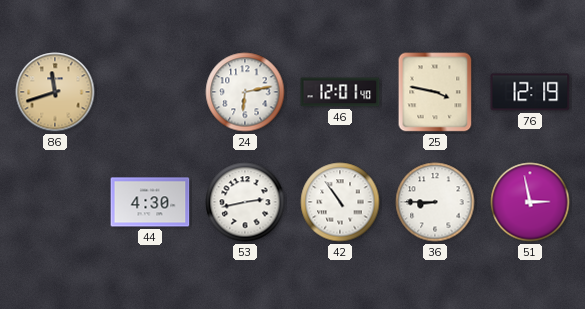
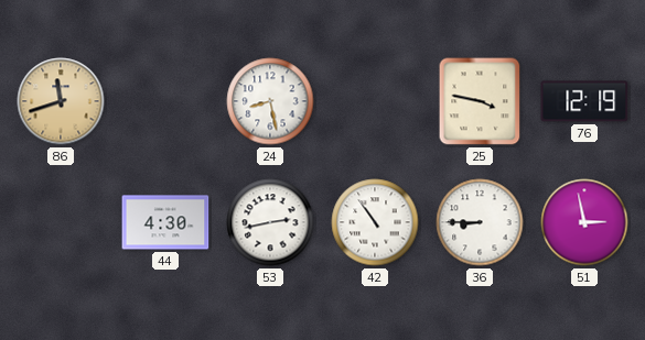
24: 6:13 -> 8:28 (270, 101)
46: 12:01 -> none (340, 92)
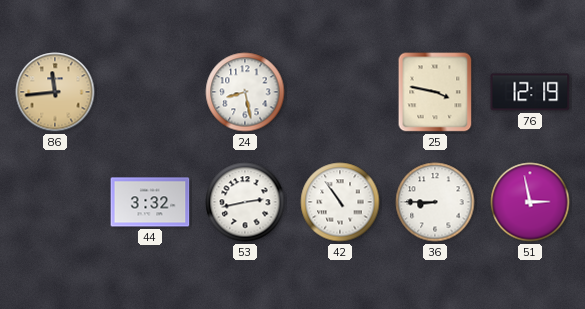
86: 11:42 -> 11:44 (55, 92)
44: 4:30 -> 3:32 (150, 202)
